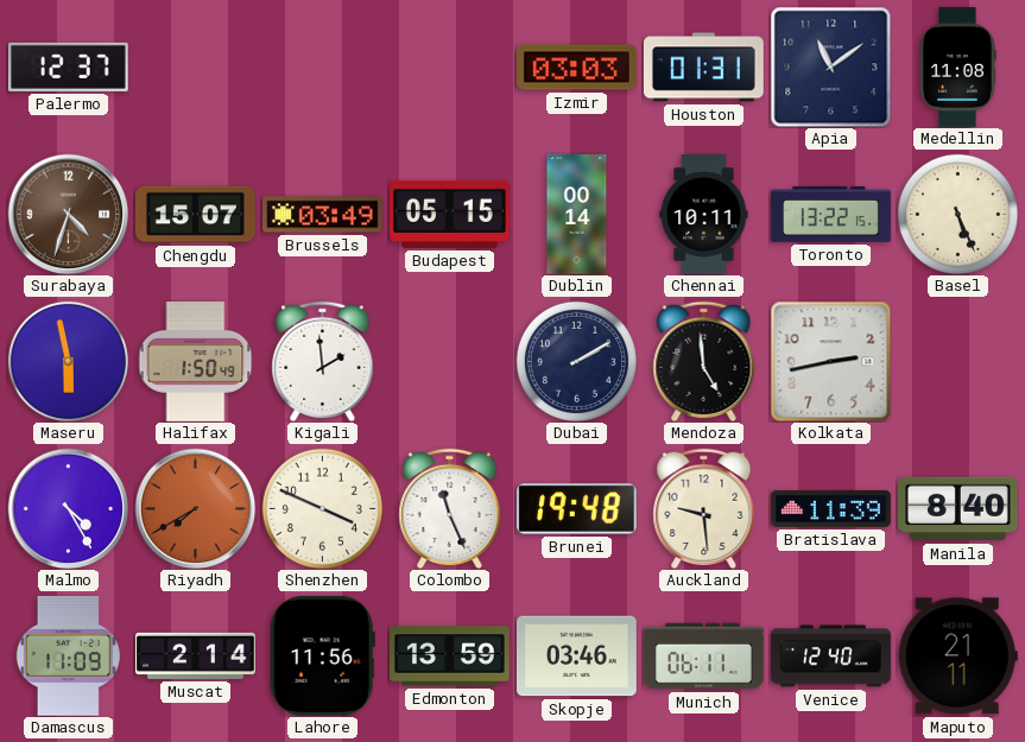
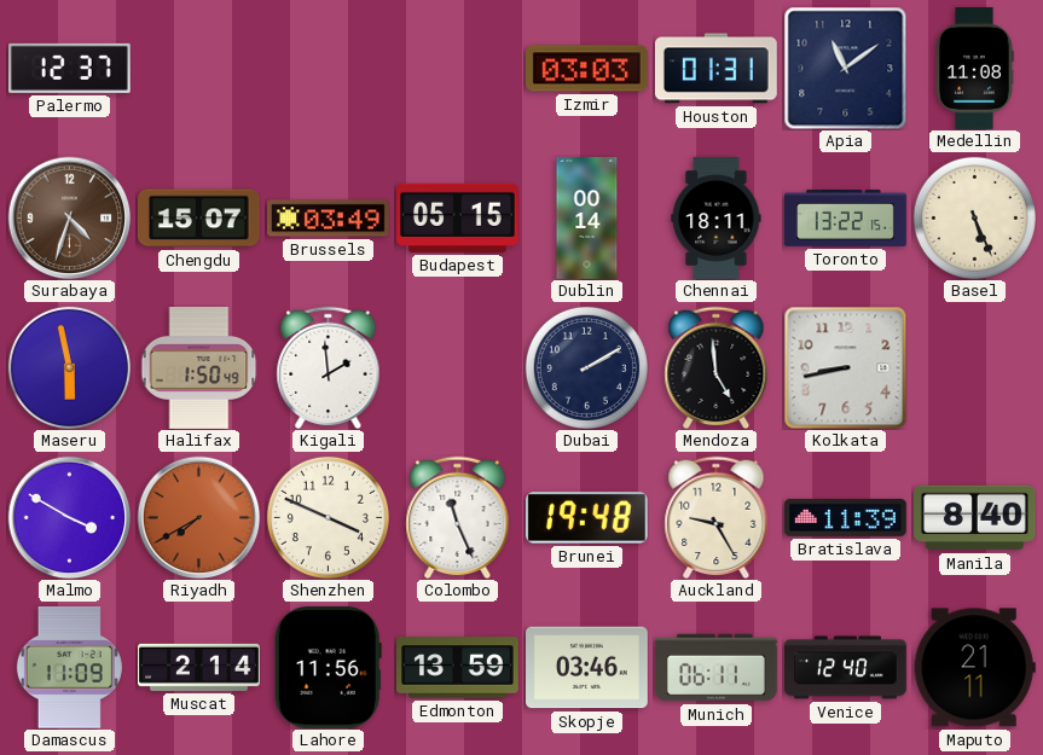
Chennai: 10:11 -> 18:11 (717, 219)
Kolkata: 2:43 -> 8:43 (845, 367)
Malmo: 4:25 -> 3:50 (69, 517)
Auckland: 9:29 -> 9:25 (717, 517)
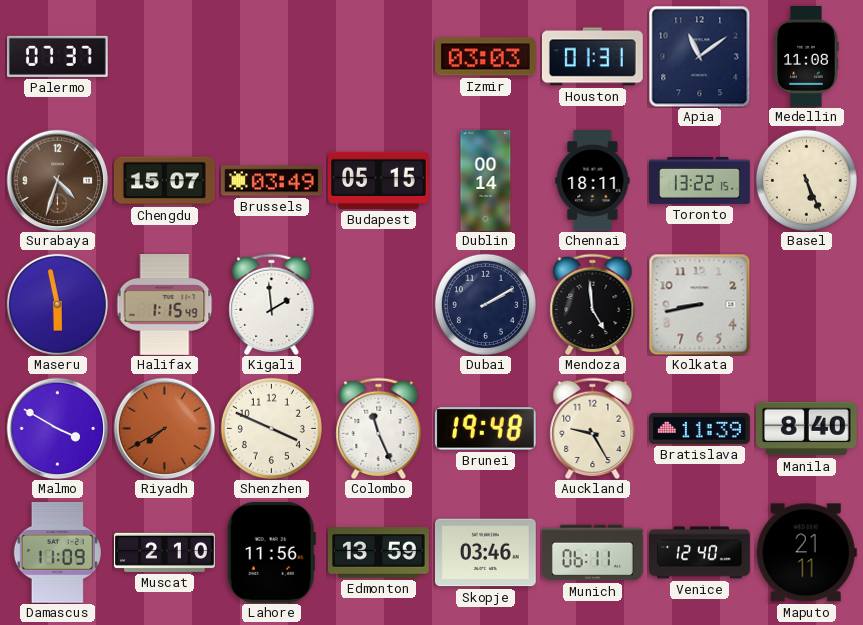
Palermo: 12:37 -> 07:37 (57, 56)
Halifax: 1:50 -> 1:15 (165, 305)
Muscat: 2:14 -> 2:10 (165, 552)
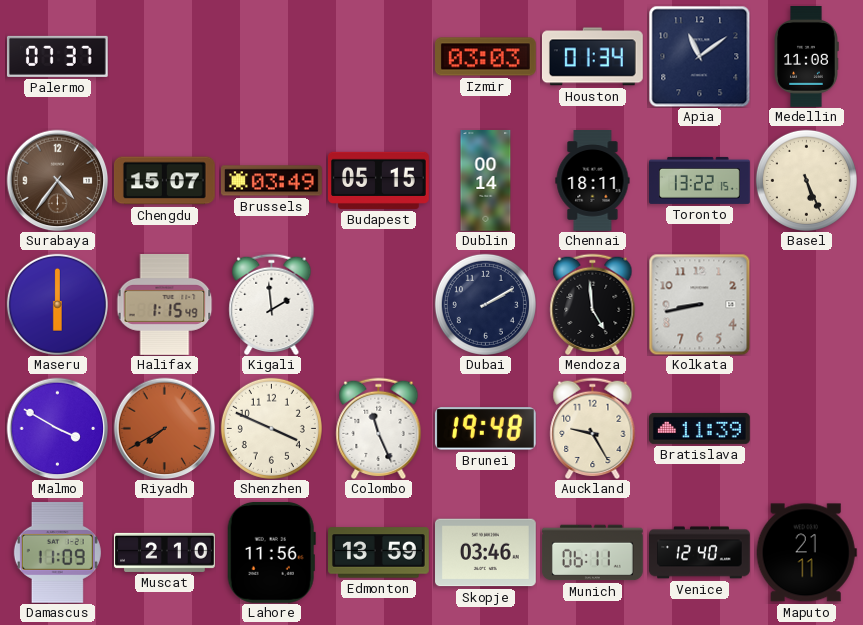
Houston: 01:31 -> 01:34 (592, 57)
Surabaya: 4:33 -> 4:36 (57, 180)
Maseru: 5:58 -> 6:00 (57, 304)
Manila: 8:40 -> none (807, 429)
